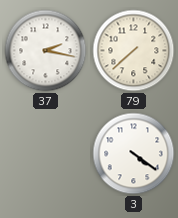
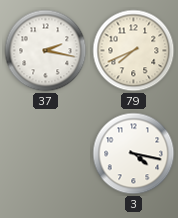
79: 7:38 -> 7:41 (134, 51)
3: 4:21 -> 4:17 (134, 154)
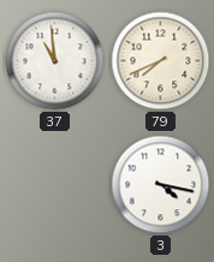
37: 2:17 -> 10:59 (55, 61)
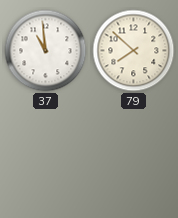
79: 7:41 -> 7:52 (134, 51)
3: 4:17 -> none (161, 185)
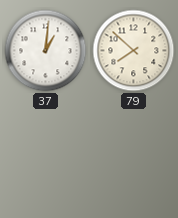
37: 10:59 -> 1:01 (46, 51)
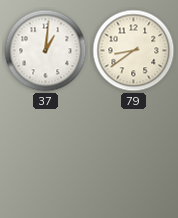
79: 7:52 -> 8:39 (134, 51)
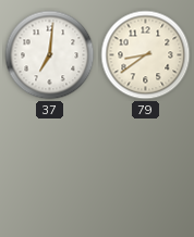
37: 1:01 -> 7:01 (50, 55)
